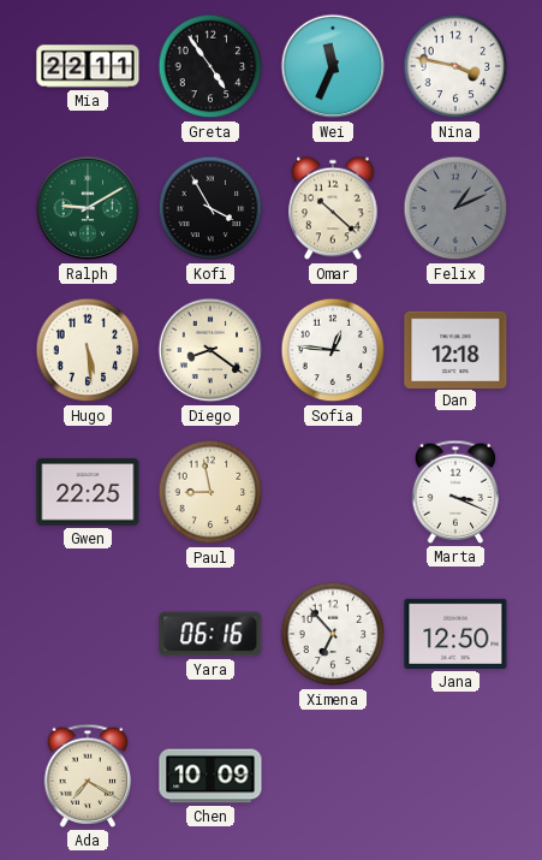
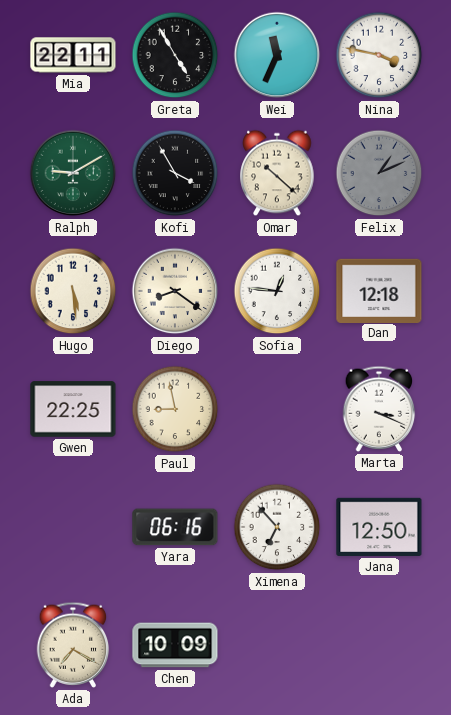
Greta: 4:54 -> 4:55 (175, 55)
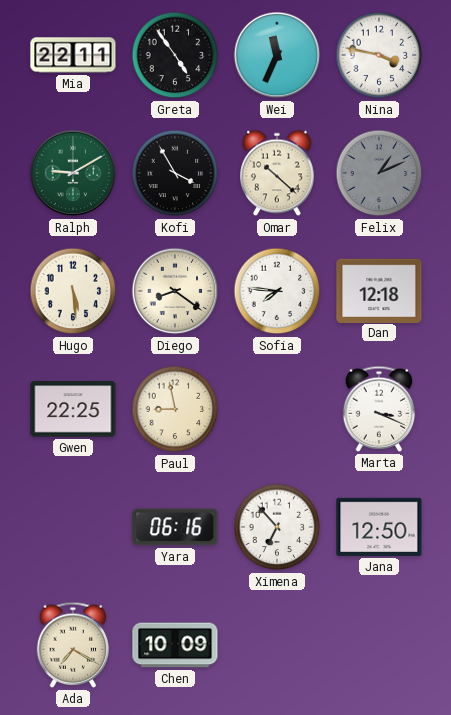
Greta: 4:55 -> 4:54 (175, 55)
Sofia: 12:46 -> 7:46 (277, 291)
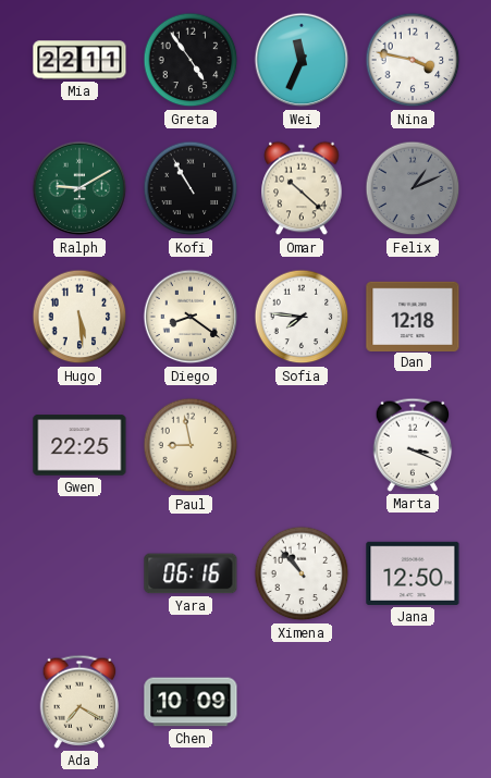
Kofi: 3:55 -> 10:55 (191, 188)
Ximena: 6:53 -> 10:53 (302, 573)
